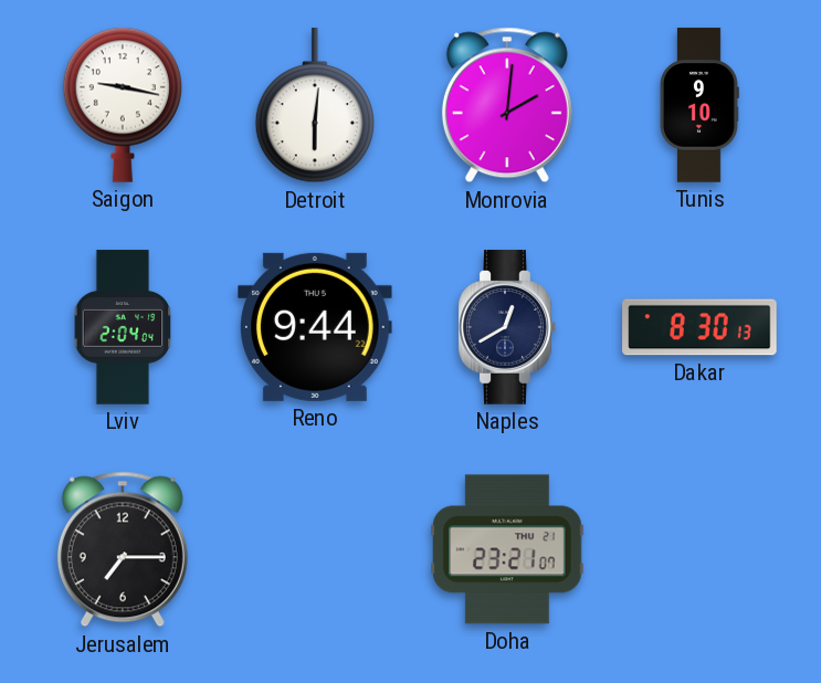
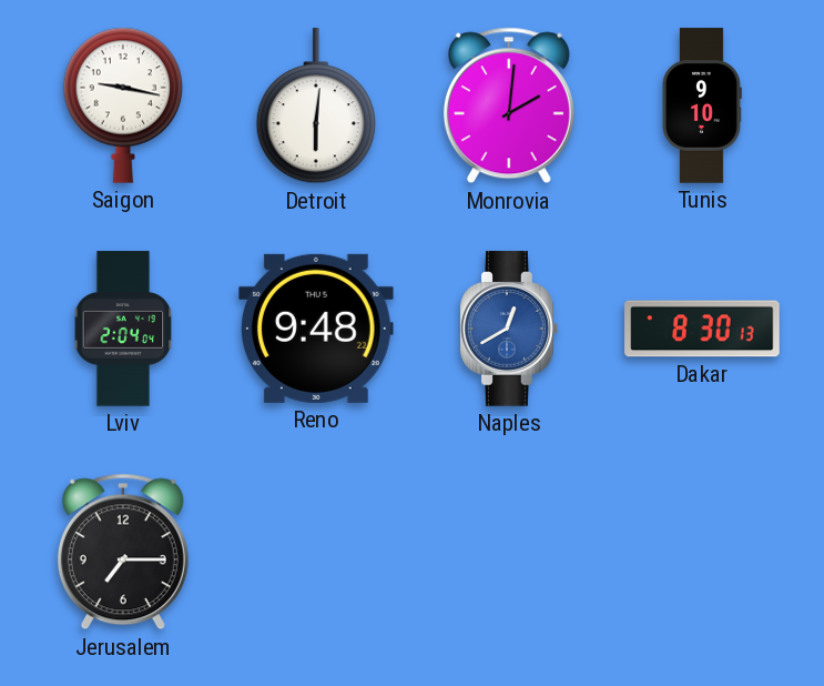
Reno: 9:44 -> 9:48 (317, 329)
Naples dial: navy -> blue (509, 329)
Doha: 23:21 -> none (508, 549)
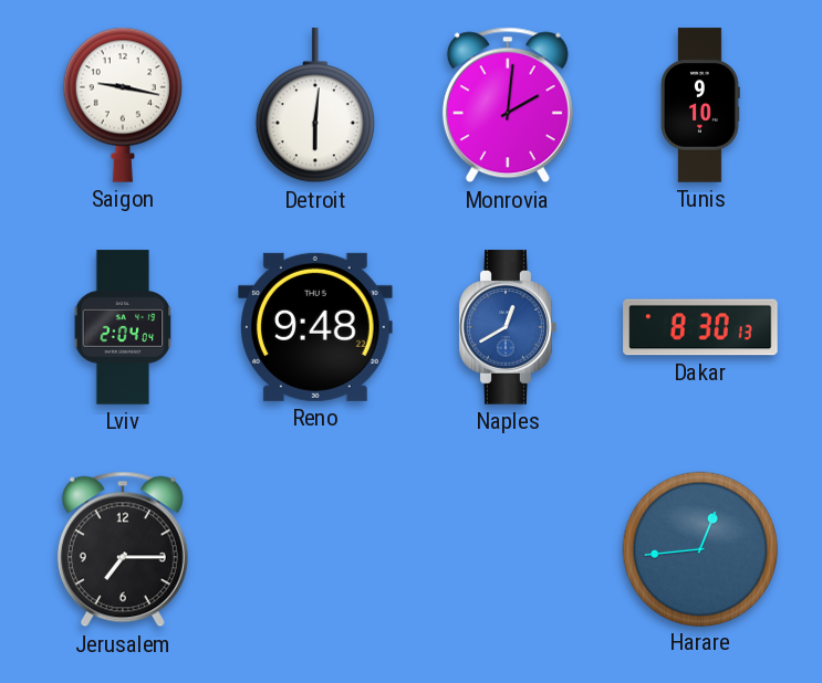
Harare: none -> 12:44 (699, 548)
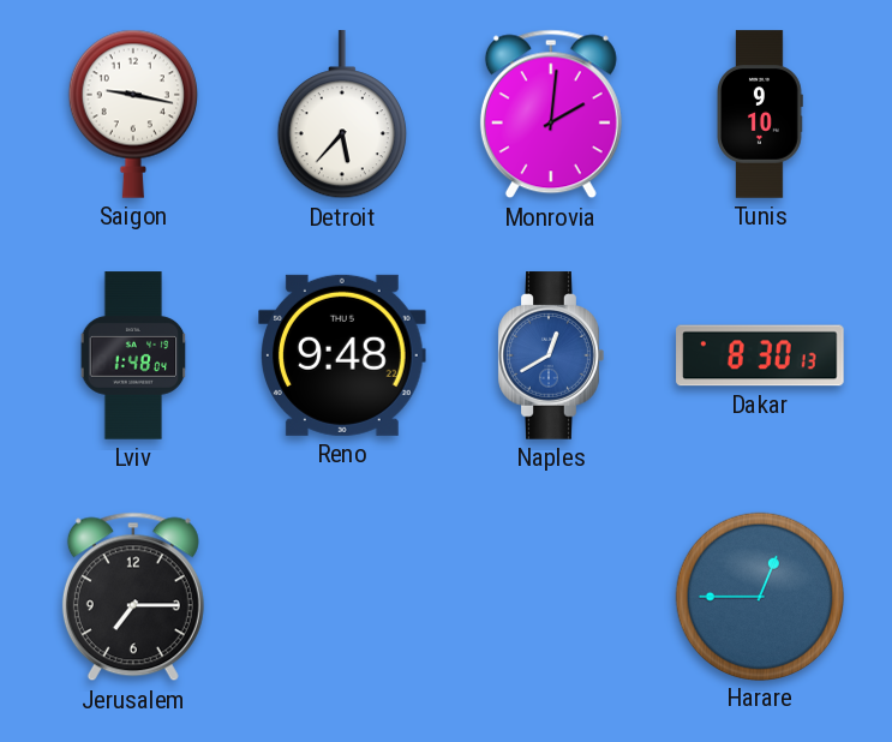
Detroit: 6:01 -> 5:37 (342, 115)
Lviv: 2:04 -> 1:48 (133, 355)
Harare: 12:44 -> 12:45 (759, 596)
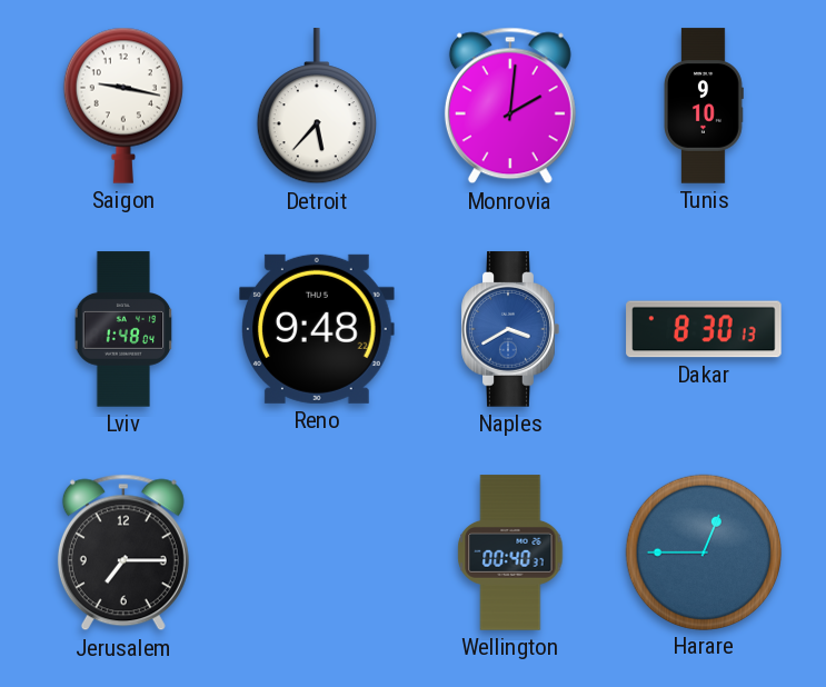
Naples: 12:40 -> 3:40 (510, 329)
Wellington: none -> 00:40 (510, 552)
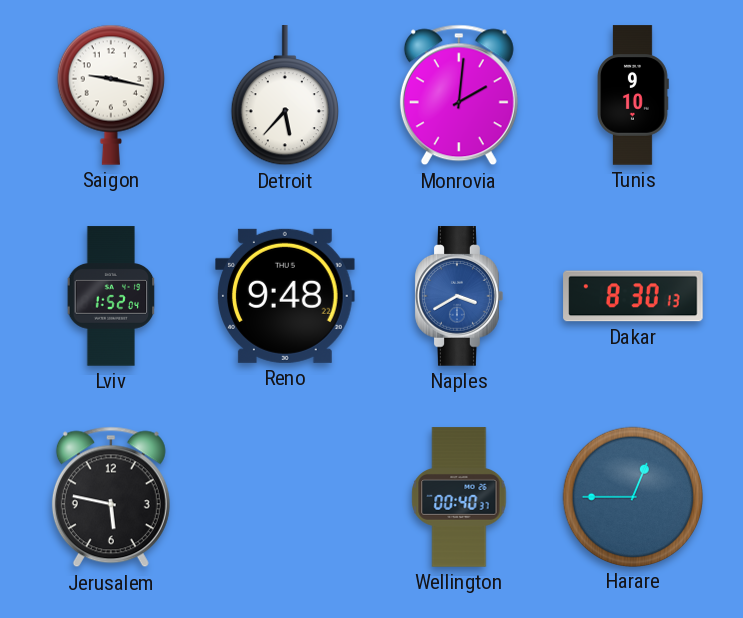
Lviv: 1:48 -> 1:52 (111, 296)
Jerusalem: 7:15 -> 5:47 (111, 497)
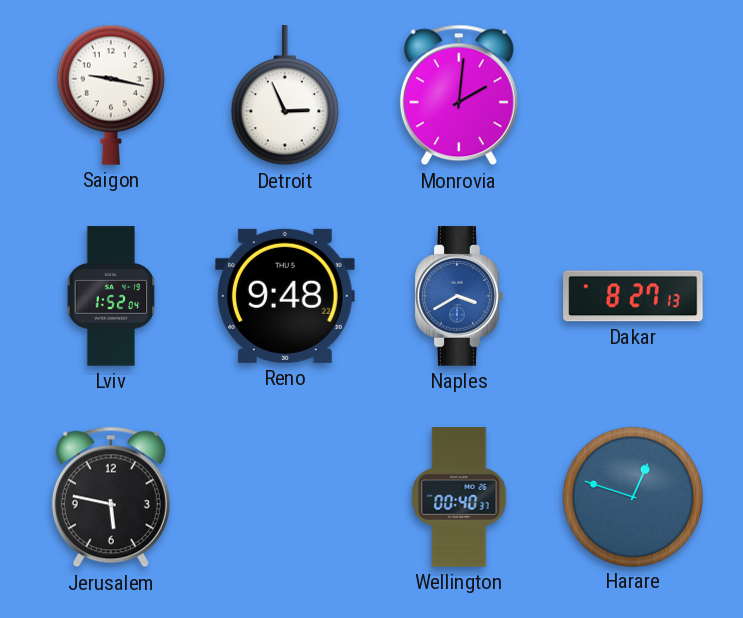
Detroit: 5:37 -> 2:56 (285, 96)
Tunis: 9:10 -> none (633, 95)
Dakar: 8:30 -> 8:27 (633, 296)
Harare: 12:45 -> 12:48 (632, 496)
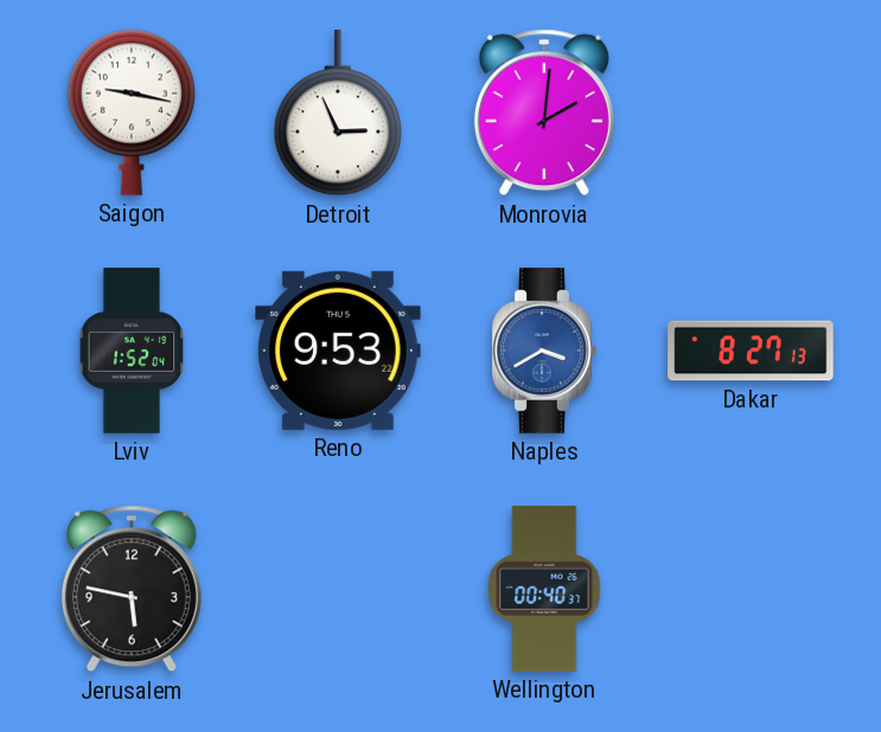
Reno: 9:48 -> 9:53 (339, 351)
Harare: 12:48 -> none (632, 496)
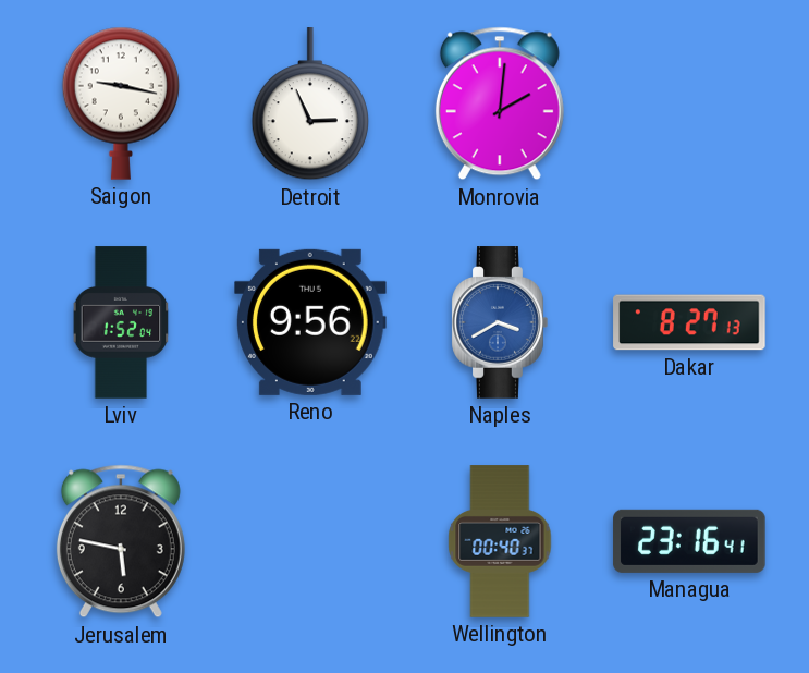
Reno: 9:53 -> 9:56 (311, 322)
Managua: none -> 23:16 (689, 541)
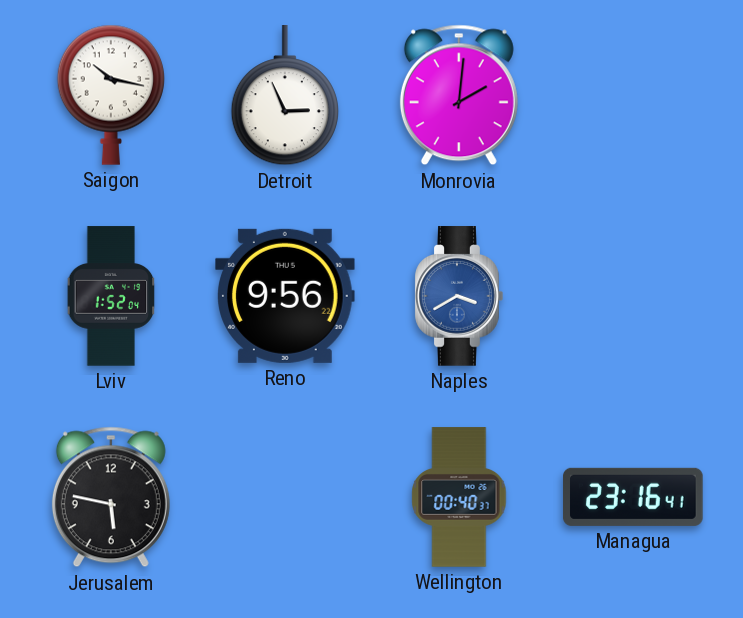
Saigon: 9:17 -> 10:17 (111, 95)
Dakar: 8:27 -> none (689, 322)
